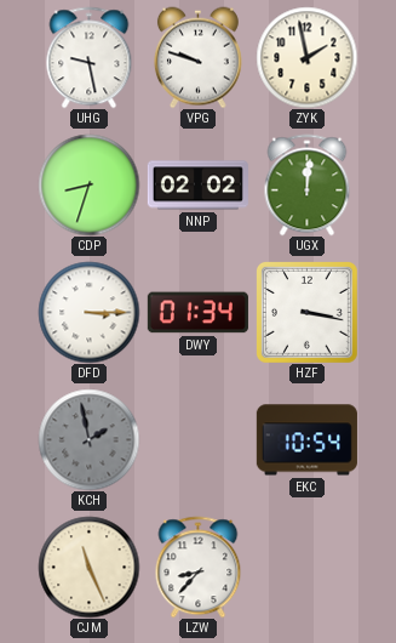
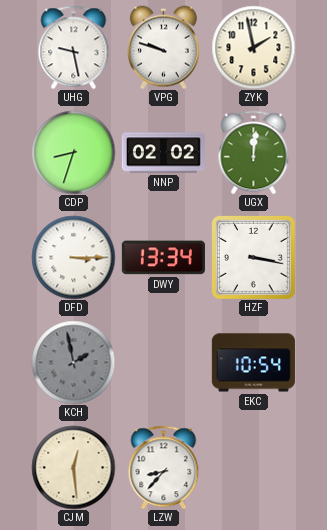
DWY: 01:34 -> 13:34 (163, 258)
CJM: 11:26 -> 12:29 (73, 467)
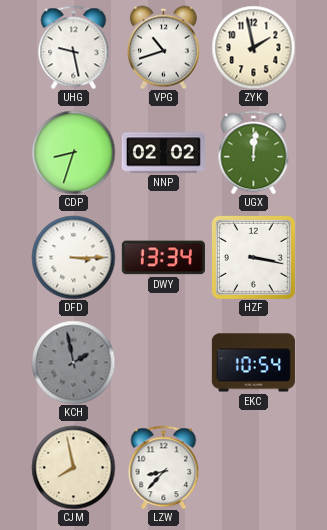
VPG: 9:48 -> 10:42 (163, 47)
CJM: 12:29 -> 7:58 (73, 467)
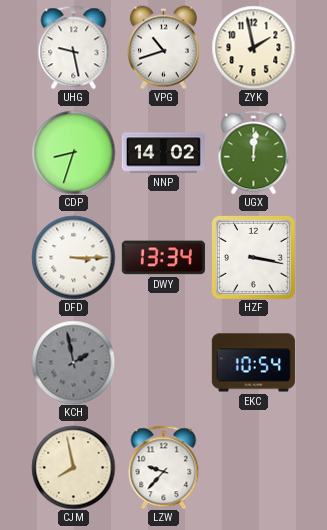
NNP: 02:02 -> 14:02 (163, 153)
LZW: 8:37 -> 9:37 (164, 467)
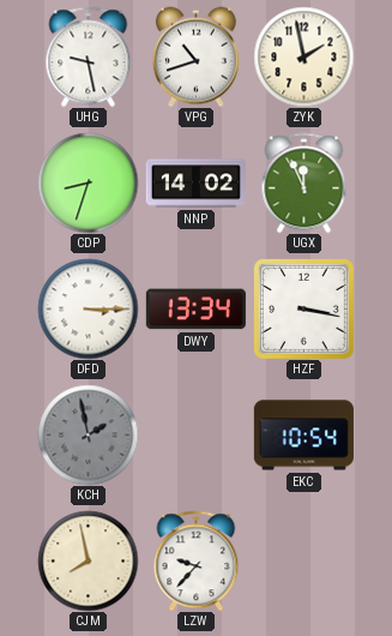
UGX: 12:01 -> 11:56 (304, 182)
